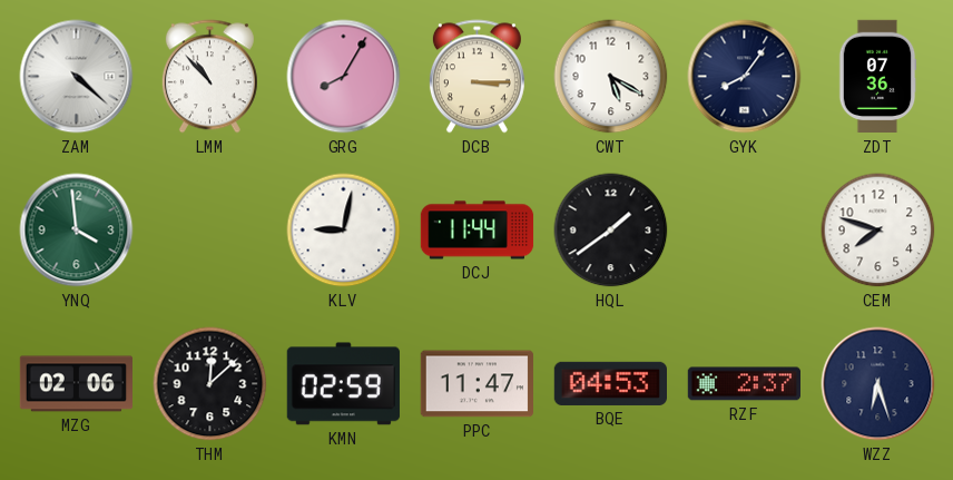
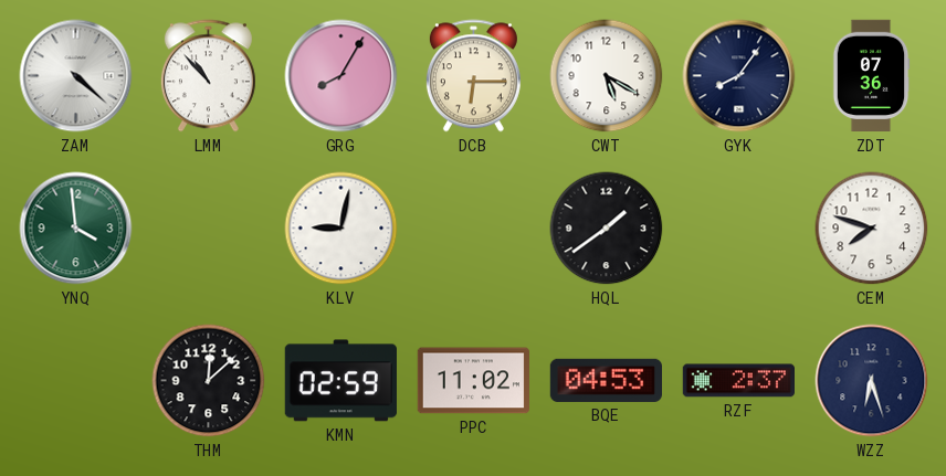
DCB: 3:15 -> 6:15 (473, 76)
DCJ: 11:44 -> none (478, 231)
MZG: 02:06 -> none (77, 384)
PPC: 11:47 -> 11:02 (473, 381)
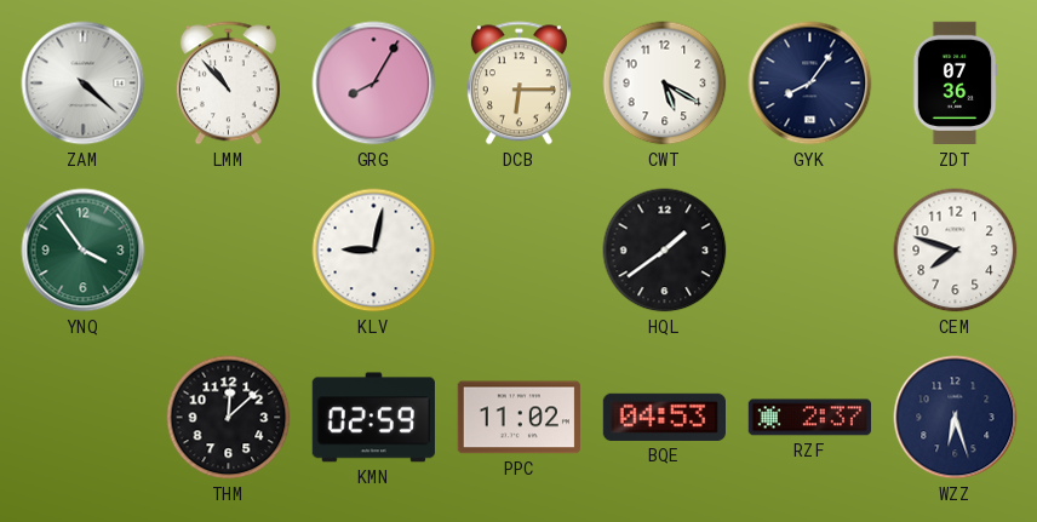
YNQ: 3:59 -> 3:54 (84, 251)
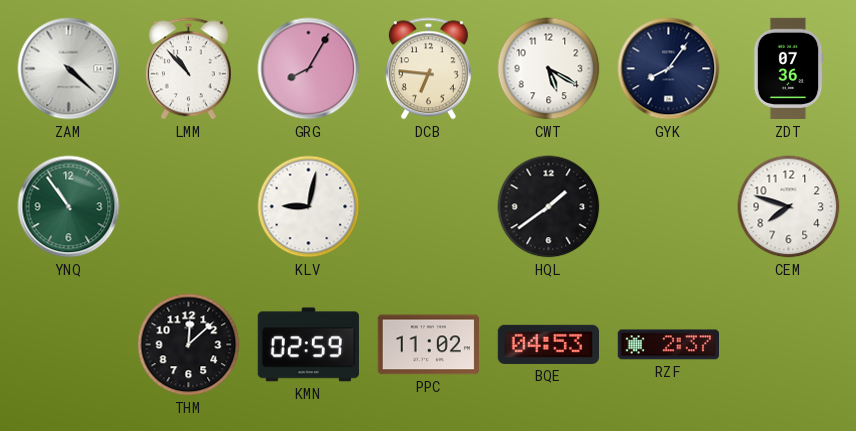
DCB: 6:15 -> 6:46 (428, 69)
YNQ: 3:54 -> 10:54 (69, 207)
WZZ: 6:27 -> none (956, 418)
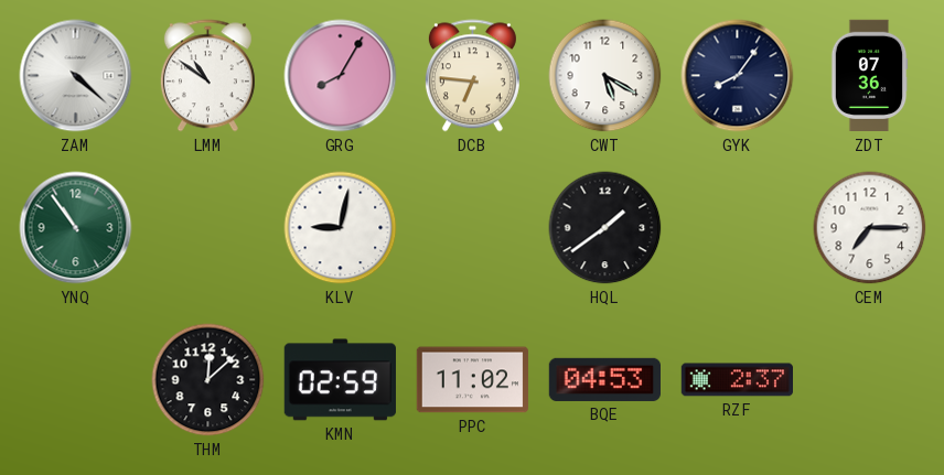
LMM: 10:53 -> 10:51 (207, 76)
CEM: 7:48 -> 7:15 (870, 228)
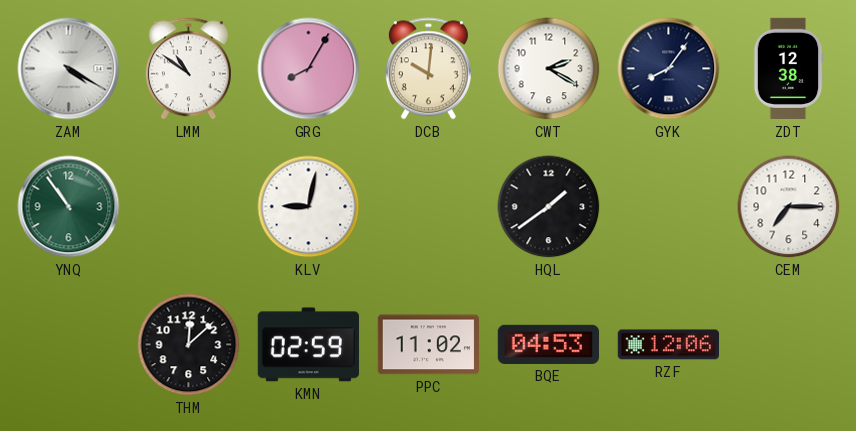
ZAM: 4:22 -> 4:20 (69, 69)
DCB: 6:46 -> 10:01 (428, 69)
CWT: 5:20 -> 2:20 (549, 69)
ZDT: 07:36 -> 12:38 (788, 69)
RZF: 2:37 -> 12:06 (668, 345)
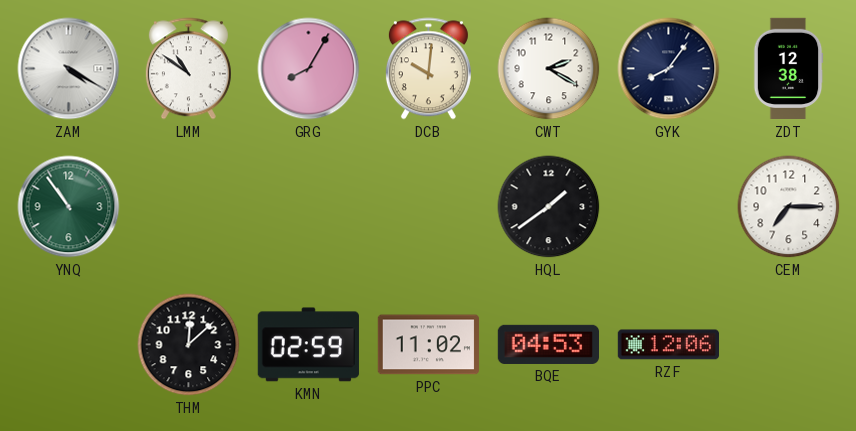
KLV: 9:02 -> none (309, 207)
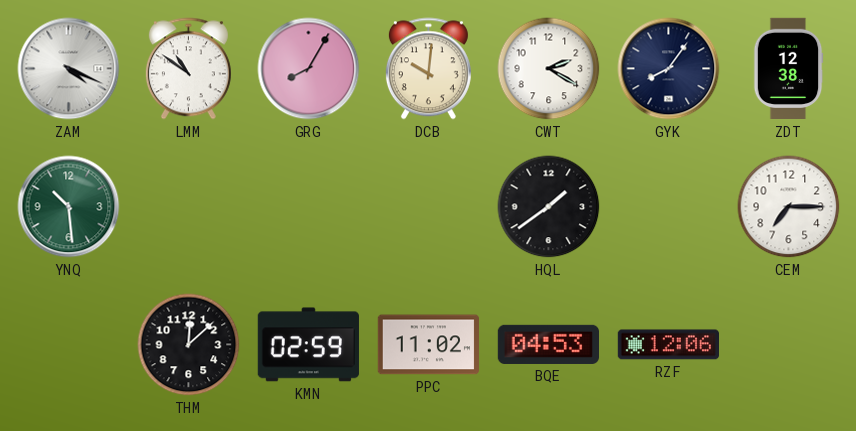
ZAM: 4:20 -> 4:19 (69, 69)
YNQ: 10:54 -> 10:29 (69, 207)
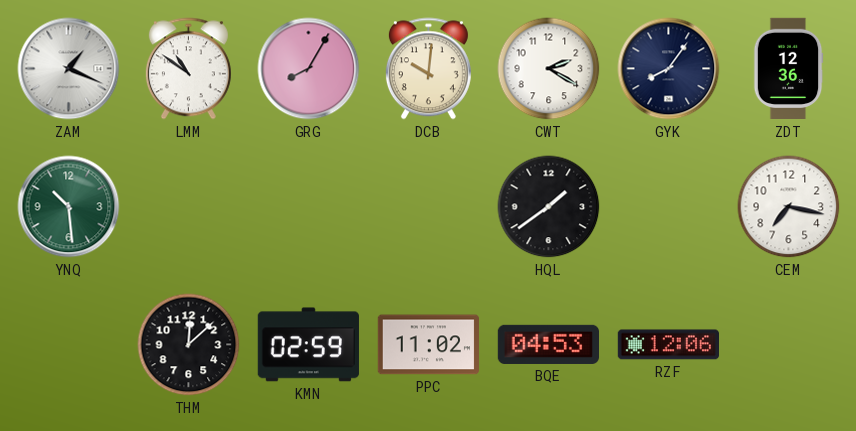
ZAM: 4:19 -> 1:19 (69, 69)
ZDT: 12:38 -> 12:36 (788, 69)
CEM: 7:15 -> 7:17 (789, 207)
